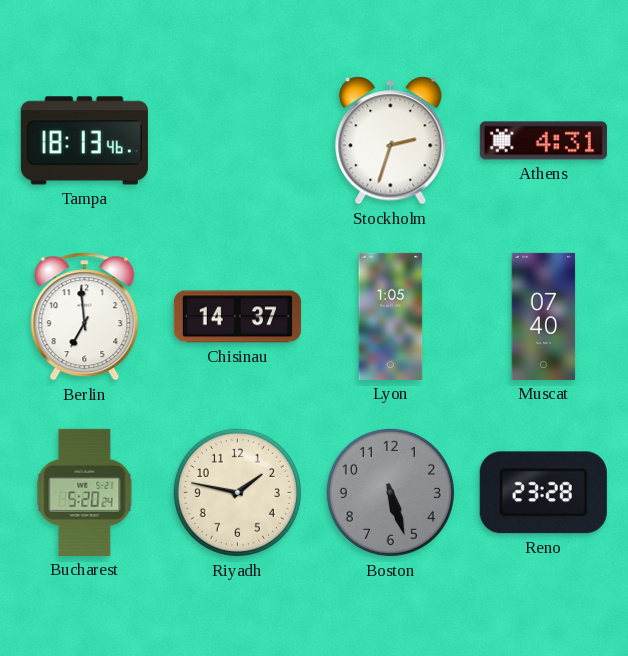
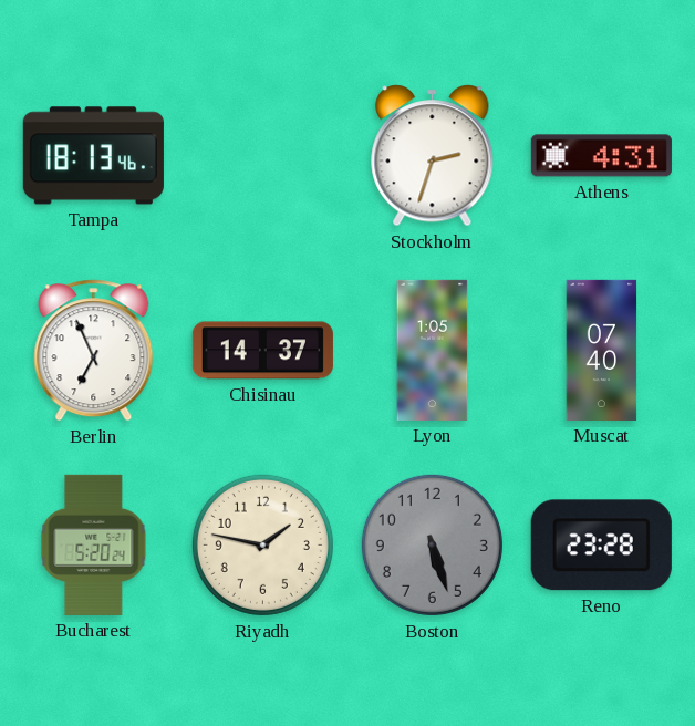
Berlin: 6:59 -> 6:56 (94, 351)
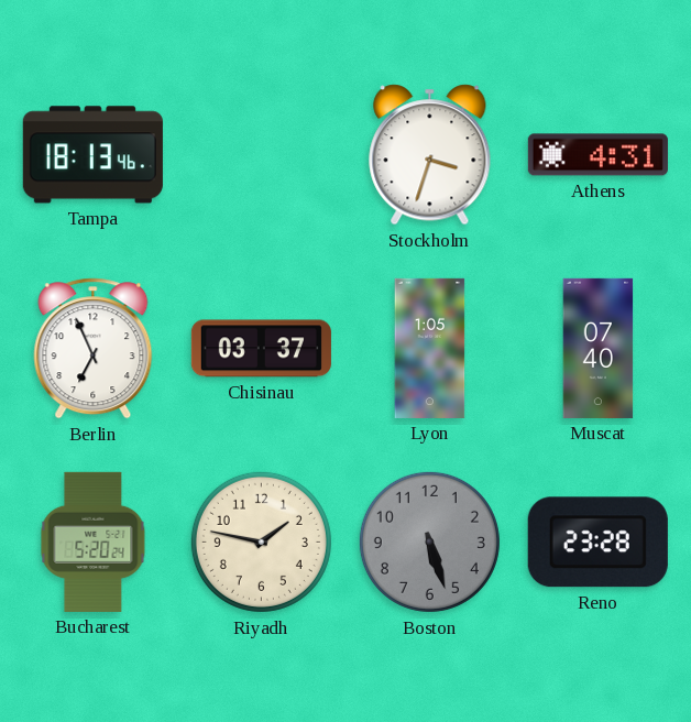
Stockholm: 2:33 -> 3:33 (430, 155)
Chisinau: 14:37 -> 03:37 (261, 349)
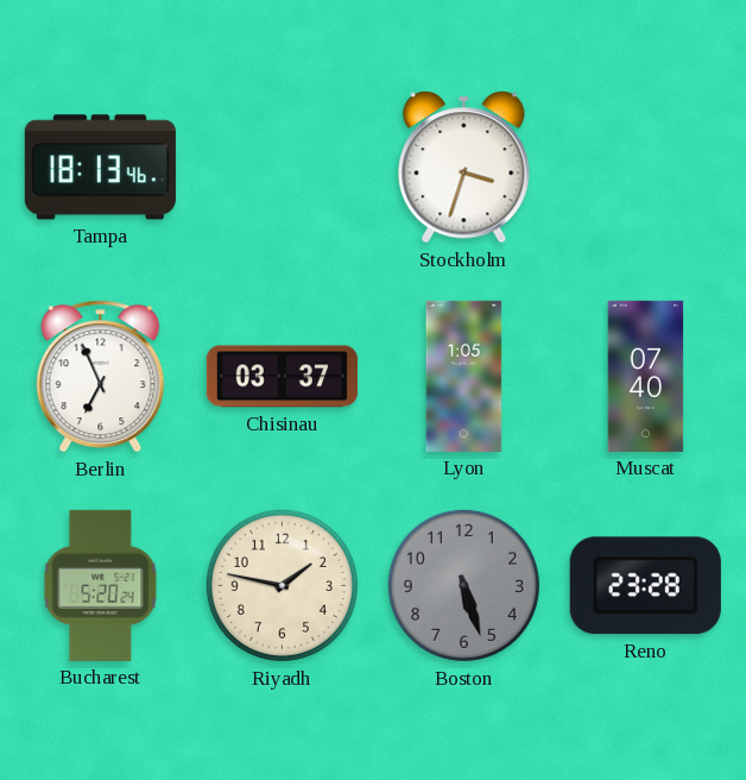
Athens: 4:31 -> none (597, 155)
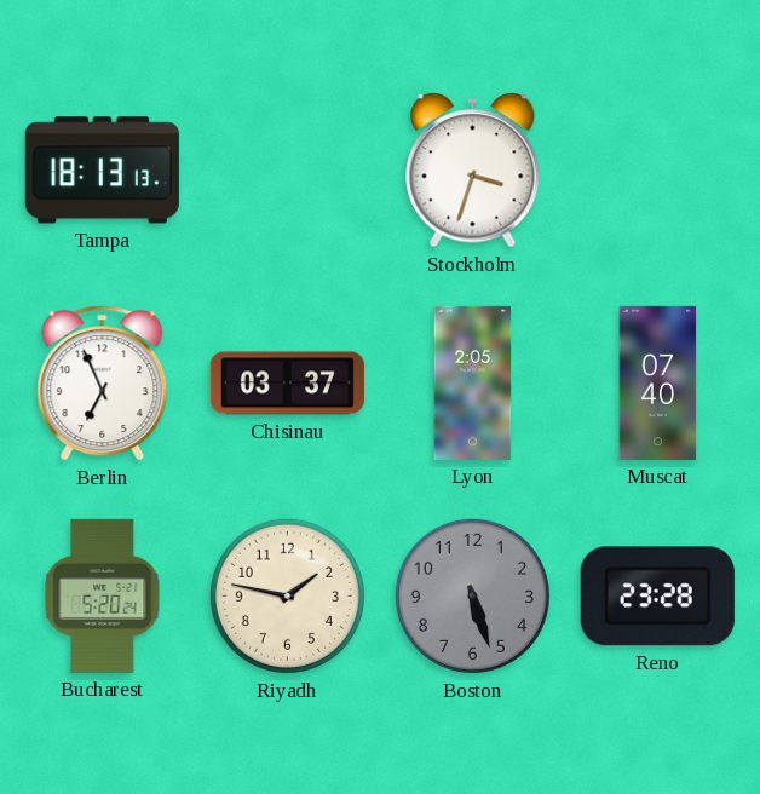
Tampa: 18:13:46 -> 18:13:13 (102, 171)
Lyon: 1:05 -> 2:05 (473, 382)
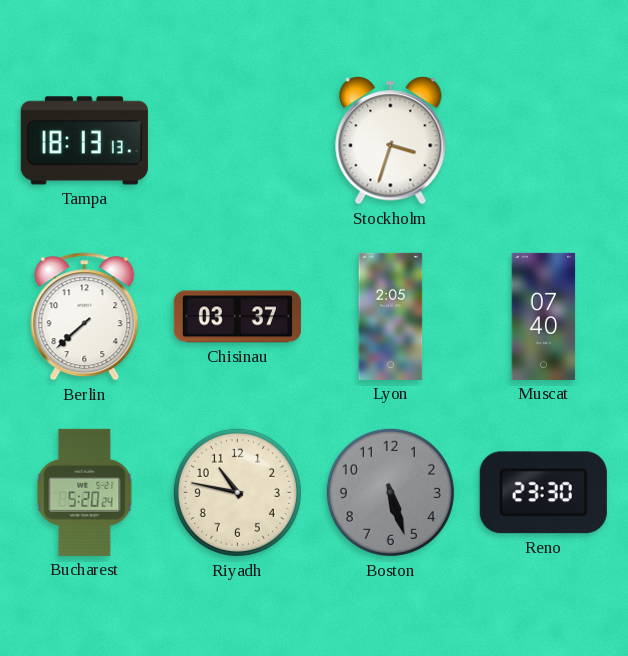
Berlin: 6:56 -> 7:38 (85, 317)
Riyadh: 1:47 -> 10:47 (237, 492)
Reno: 23:28 -> 23:30 (543, 493)
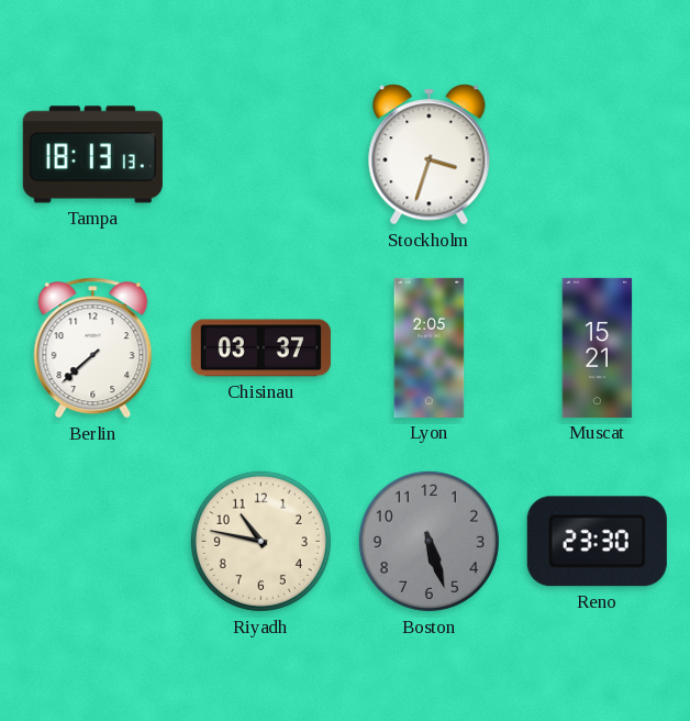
Muscat: 07:40 -> 15:21 (598, 347)
Bucharest: 5:20 -> none (85, 492)
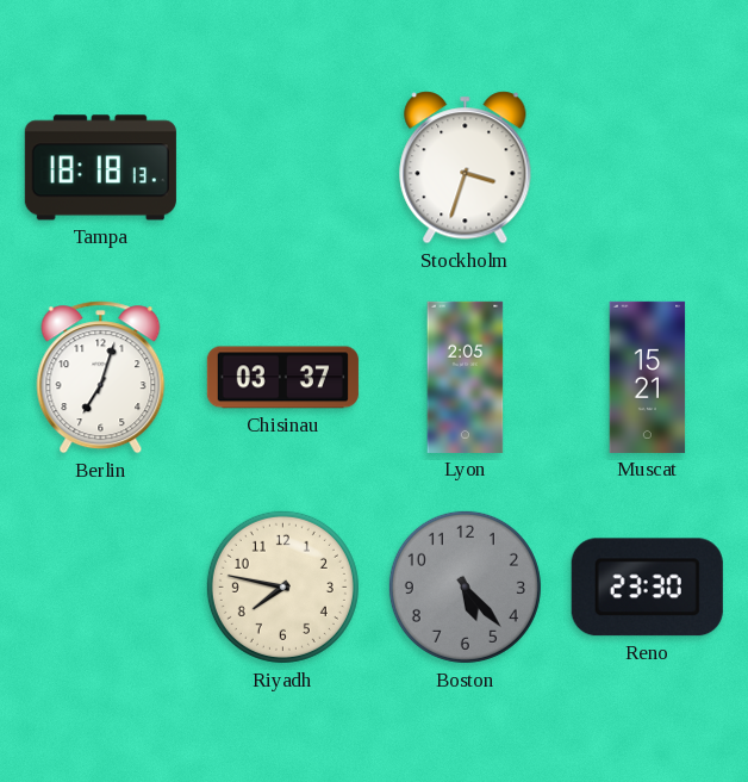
Tampa: 18:13 -> 18:18 (100, 168)
Berlin: 7:38 -> 7:03 (101, 378)
Riyadh: 10:47 -> 7:47 (282, 586)
Boston: 5:27 -> 5:23 (465, 586)
